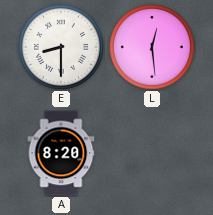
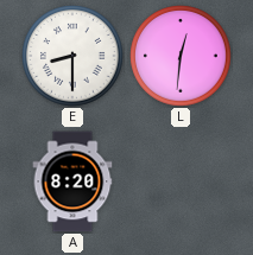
L: 12:29 -> 12:31 (181, 56)
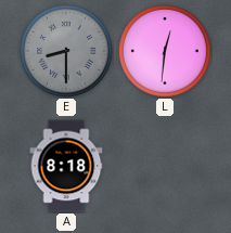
E dial: white -> grey (66, 51)
A: 8:20 -> 8:18 (66, 166)
